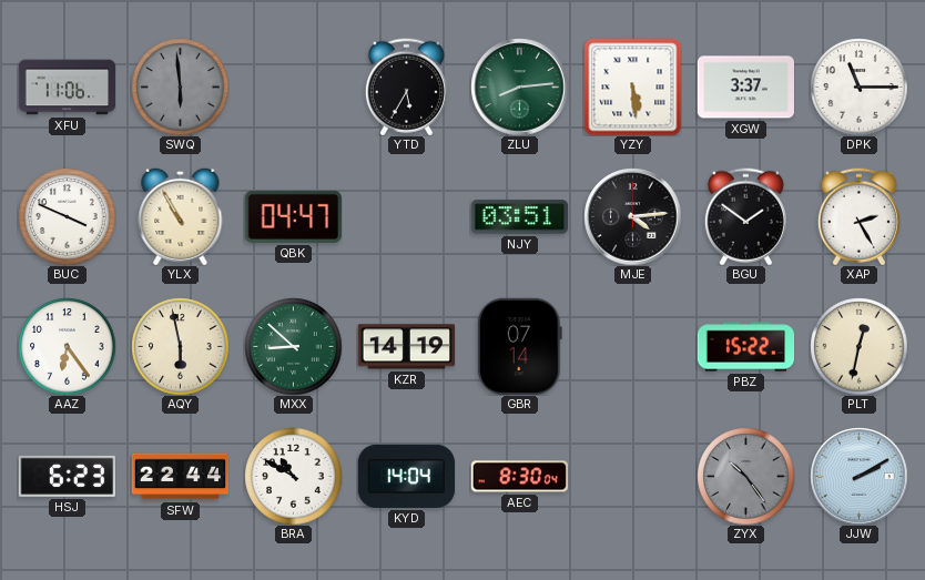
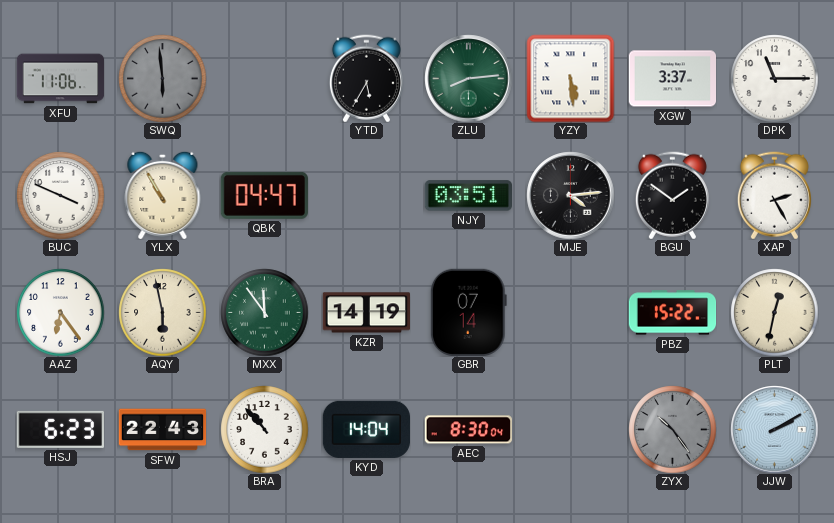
MXX: 8:52 -> 11:54 (264, 312)
SFW: 22:44 -> 22:43 (162, 430)
BRA: 10:50 -> 10:53 (264, 429)
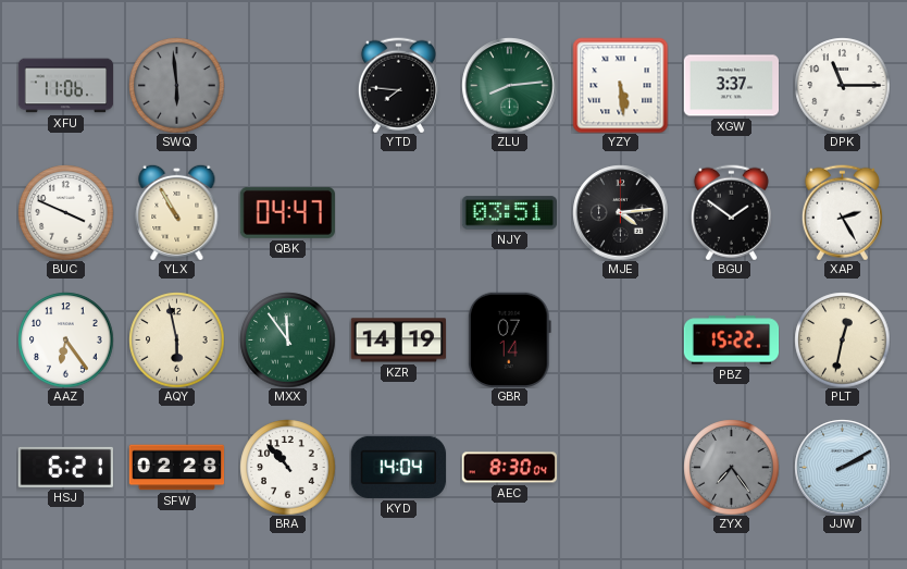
YTD: 5:35 -> 7:46 (398, 85)
HSJ: 6:23 -> 6:21 (65, 467)
SFW: 22:43 -> 02:28 (176, 468)
ZYX: 10:24 -> 7:24 (731, 467)
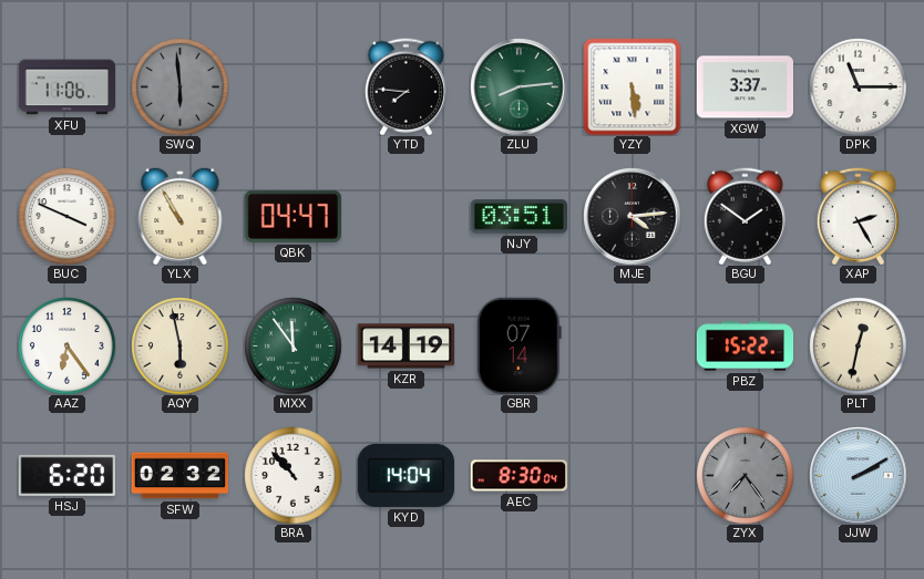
HSJ: 6:21 -> 6:20 (66, 475)
SFW: 02:28 -> 02:32 (179, 476)
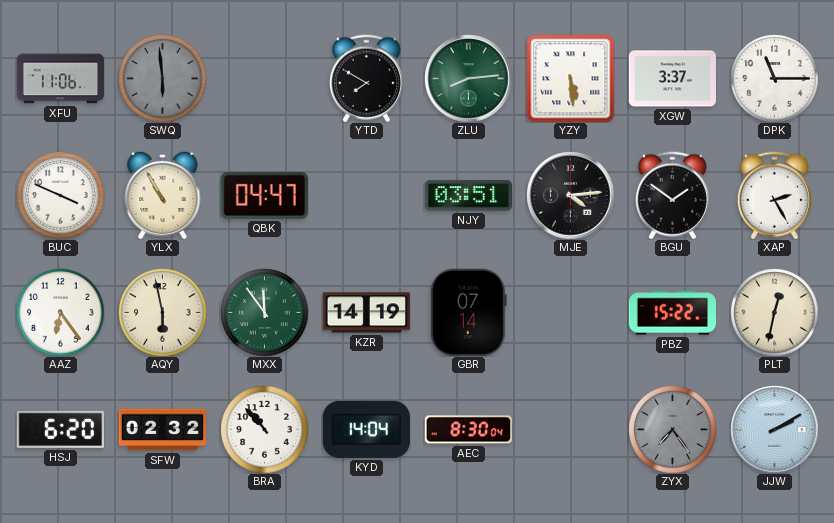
YTD: 7:46 -> 7:50 (366, 78)
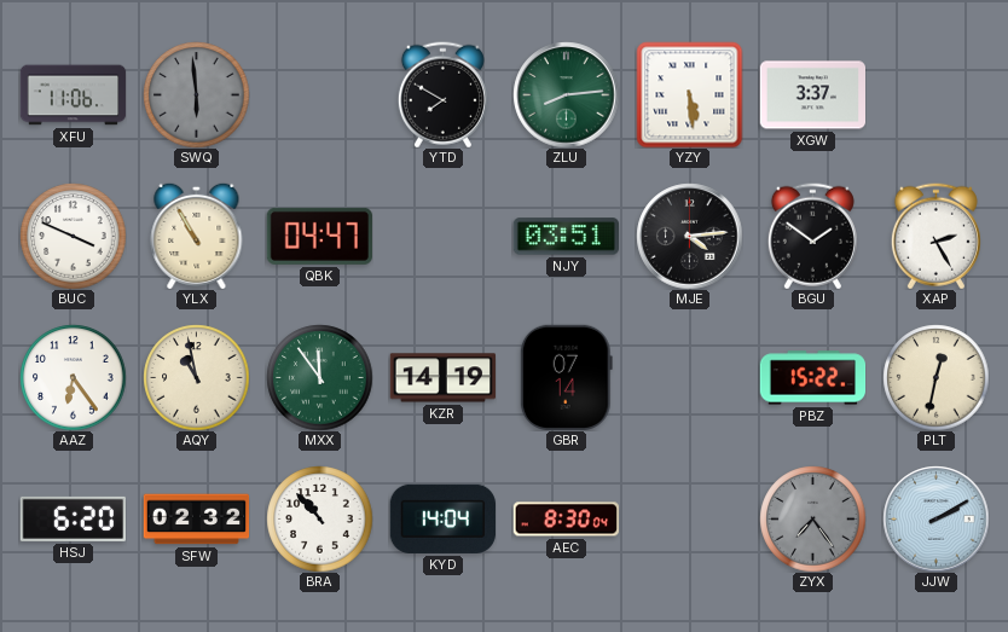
DPK: 11:15 -> none (774, 78)
AQY: 5:58 -> 10:58 (196, 377)
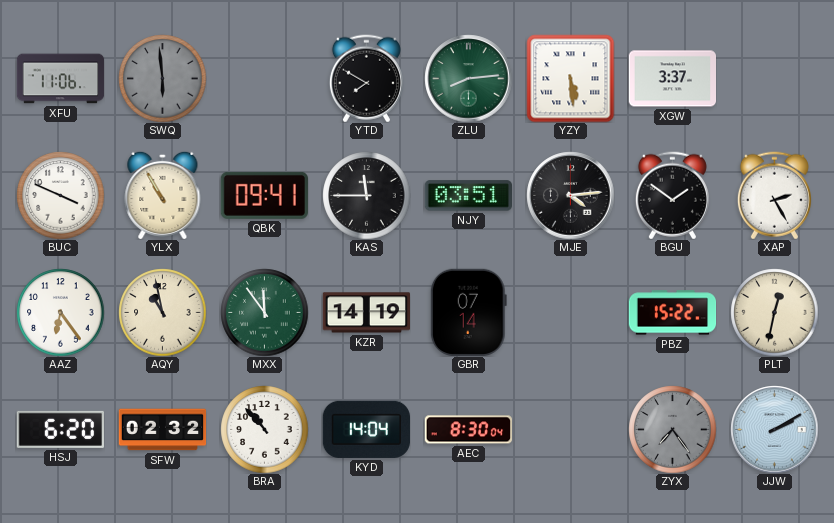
QBK: 04:47 -> 09:41 (264, 195)
KAS: none -> 11:45 (366, 195)
